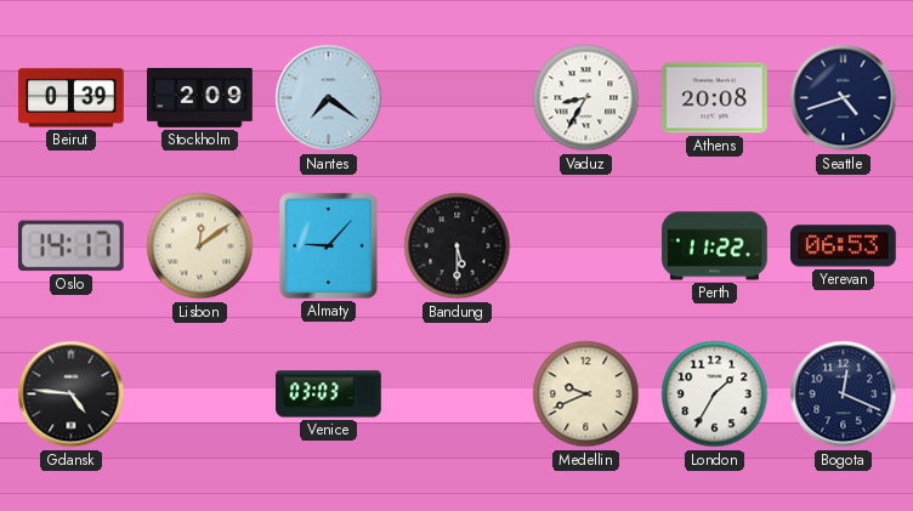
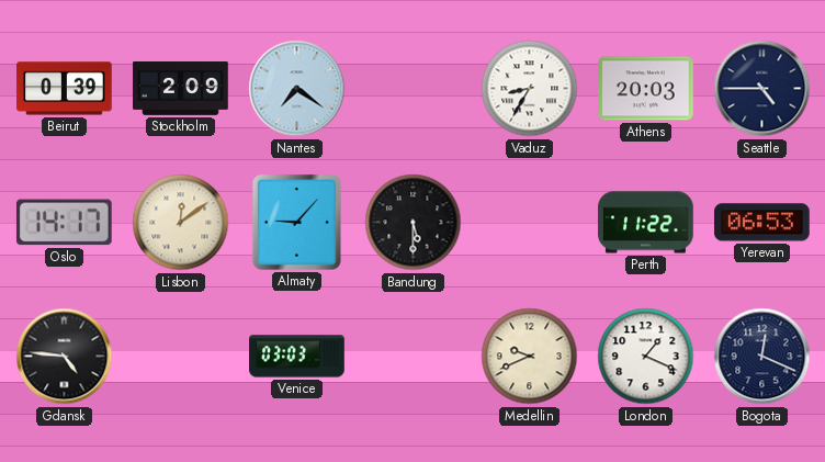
Athens: 20:08 -> 20:03 (646, 89)
Seattle: 4:42 -> 4:45 (762, 89)
London: 1:35 -> 1:19 (646, 357)
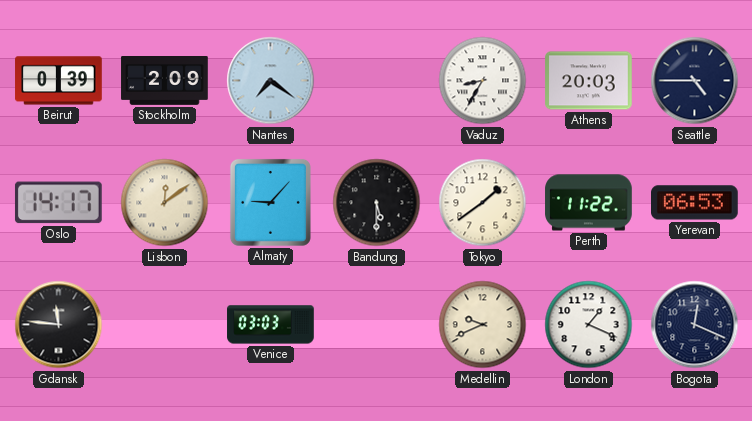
Tokyo: none -> 1:39 (483, 203)
Gdansk: 4:46 -> 11:46 (59, 325)
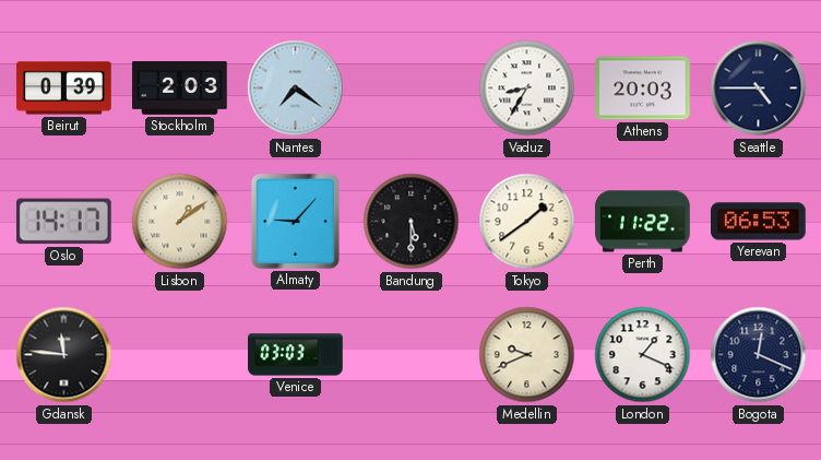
Stockholm: 2:09 -> 2:03 (180, 89)
Lisbon: 12:09 -> 1:09 (180, 222)
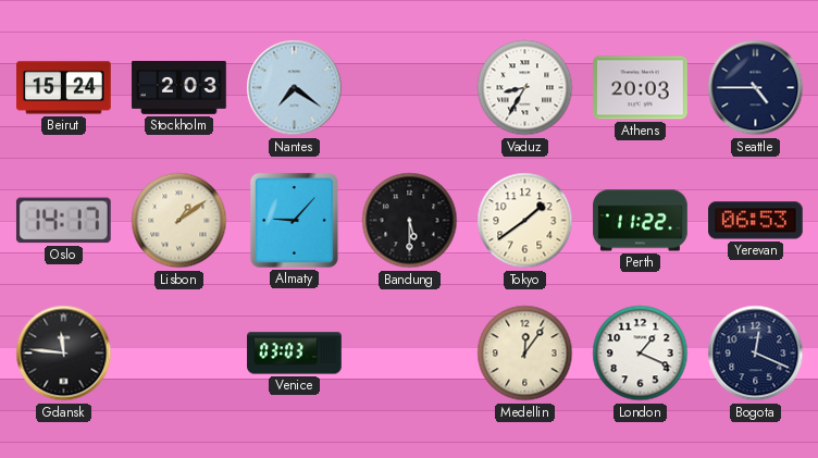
Beirut: 0:39 -> 15:24 (64, 88)
Medellin: 9:41 -> 12:06 (525, 354)
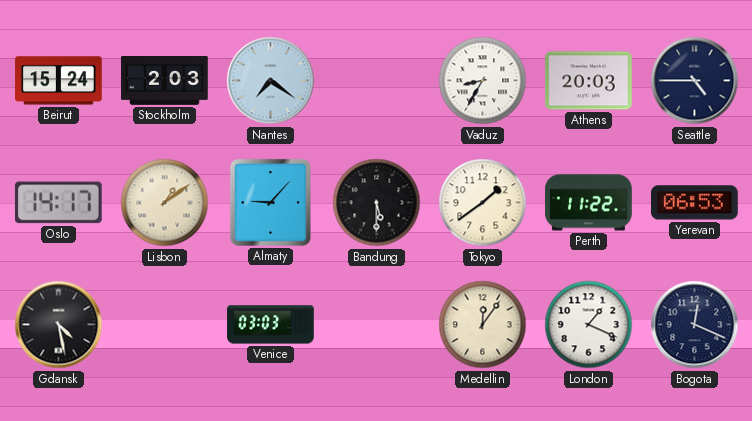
Gdansk: 11:46 -> 4:28 (59, 325)
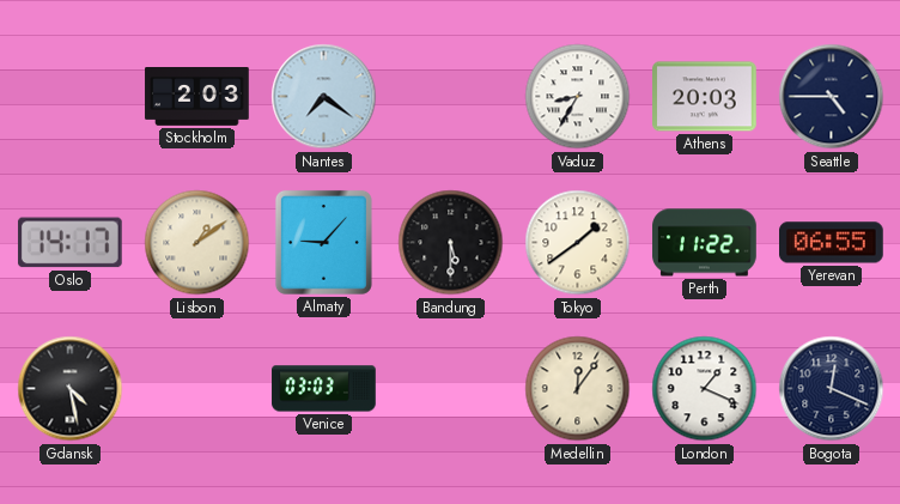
Beirut: 15:24 -> none (59, 81)
Yerevan: 06:53 -> 06:55 (832, 243)
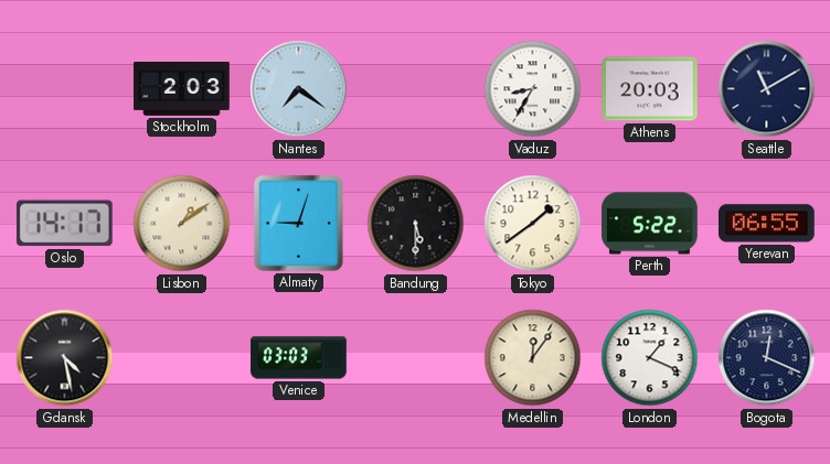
Seattle: 4:45 -> 11:10 (767, 89)
Almaty: 9:07 -> 9:03 (298, 223)
Perth: 11:22 -> 5:22 (650, 224)
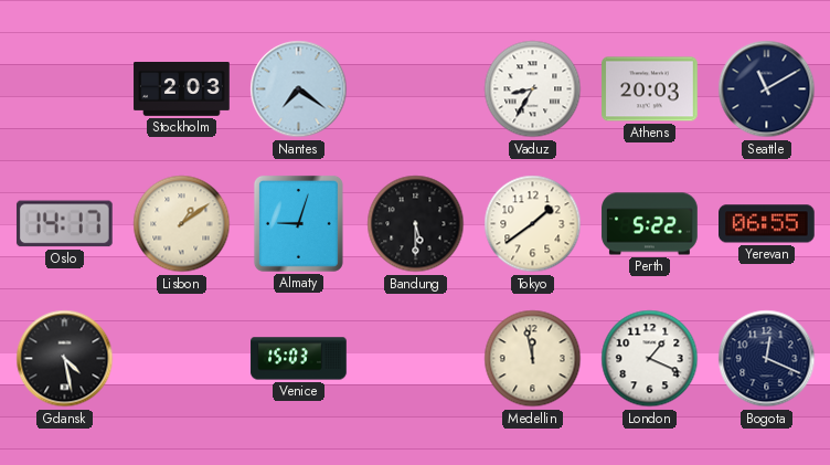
Venice: 03:03 -> 15:03 (299, 359)
Medellin: 12:06 -> 11:58 (533, 359)
